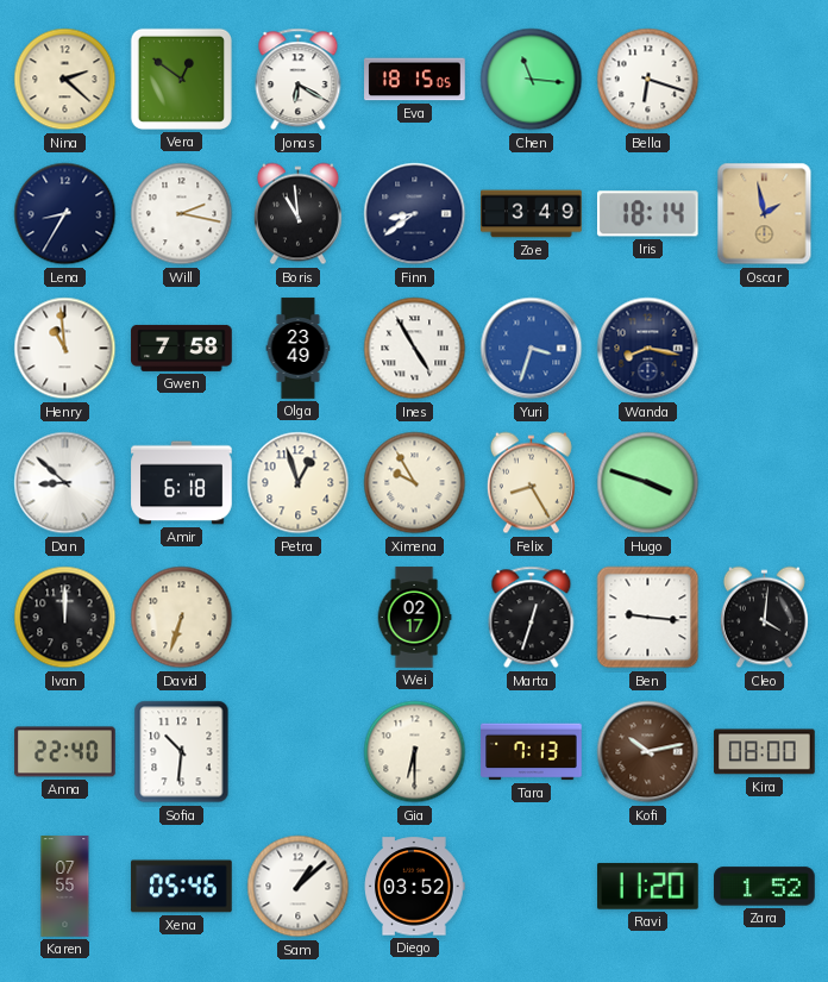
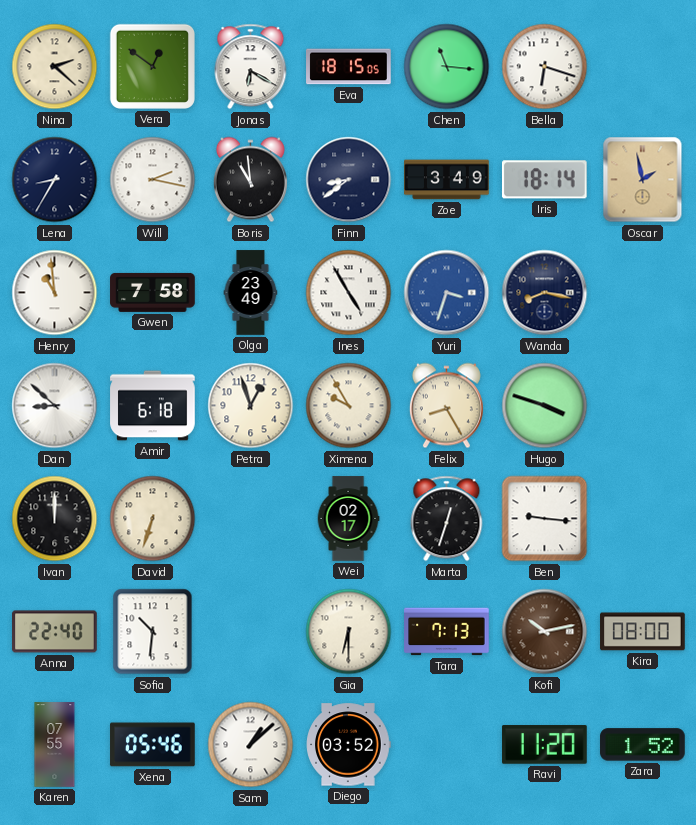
Cleo: 4:01 -> none (764, 618)
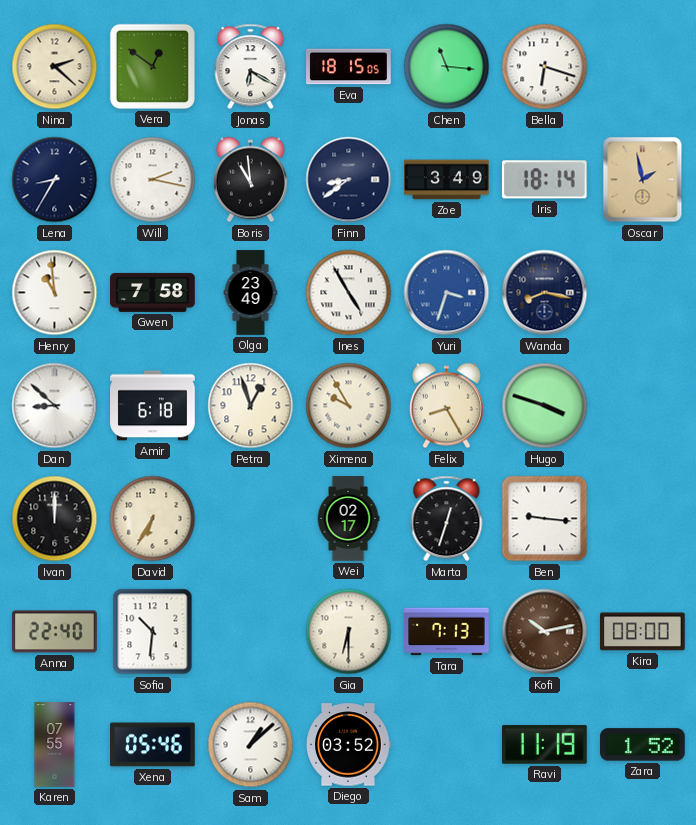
David: 6:33 -> 6:35 (153, 519)
Ravi: 11:20 -> 11:19 (545, 745)
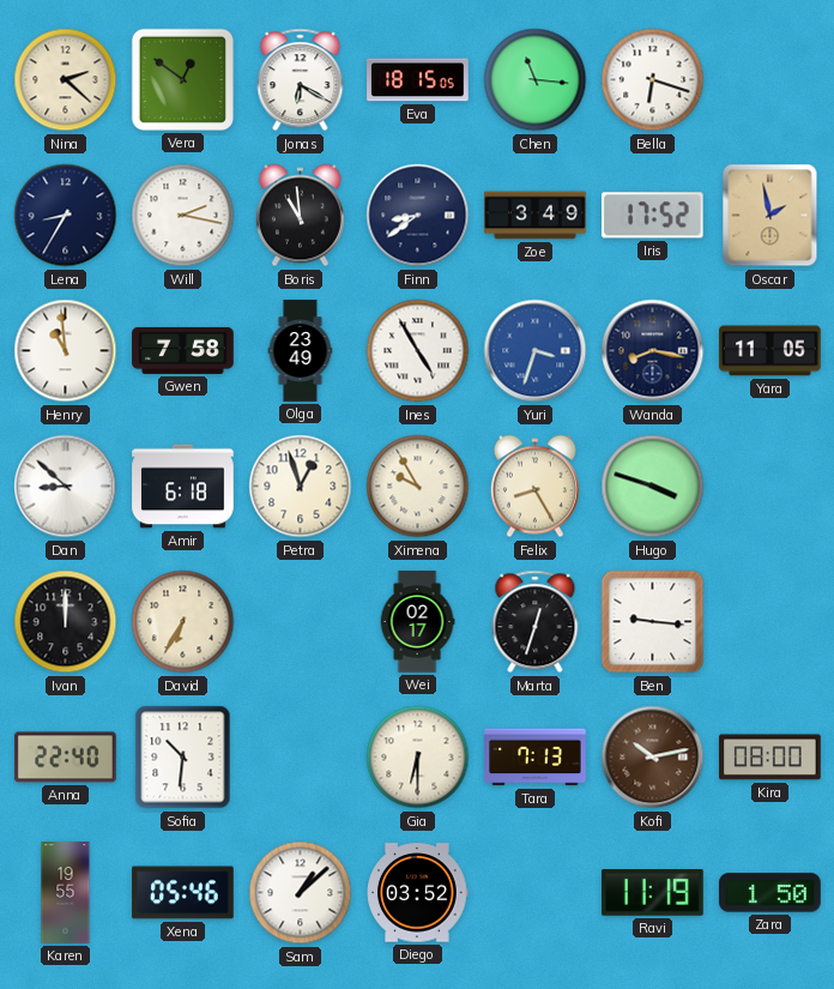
Iris: 18:14 -> 17:52 (652, 216)
Yara: none -> 11:05 (770, 351)
Karen: 07:55 -> 19:55 (66, 893)
Zara: 1:52 -> 1:50 (770, 893)
